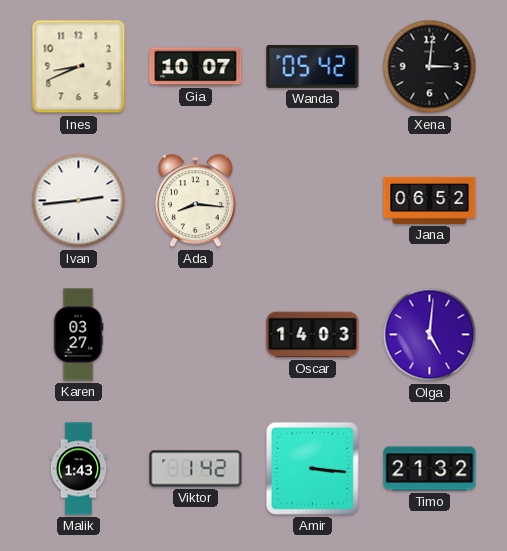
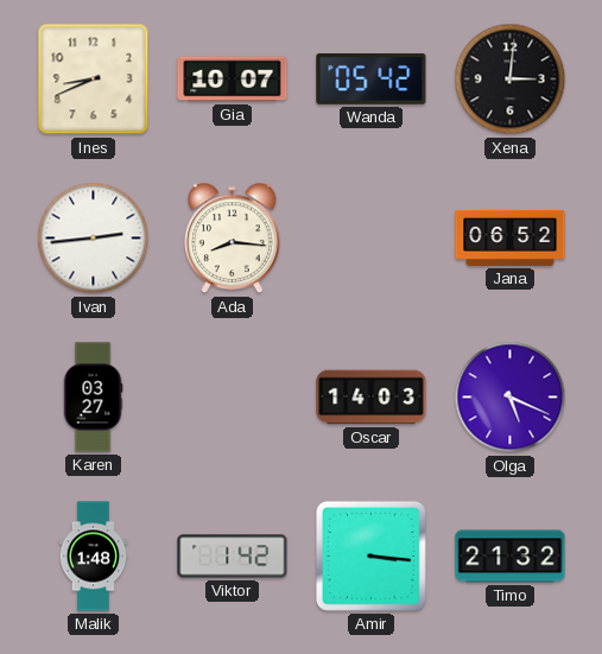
Olga: 5:01 -> 5:19 (511, 398)
Malik: 1:43 -> 1:48 (94, 557)
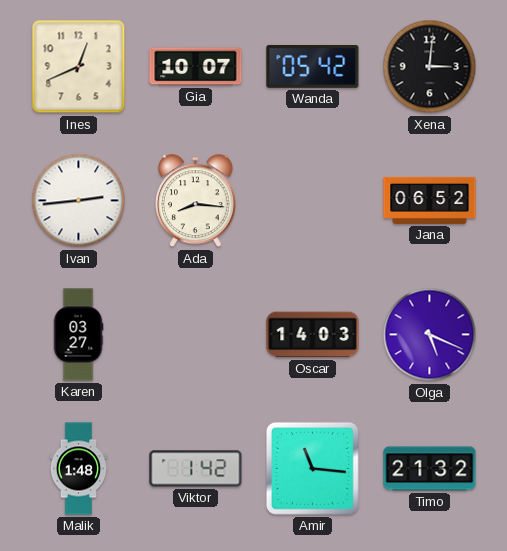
Ines: 8:41 -> 12:41 (79, 67)
Amir: 3:16 -> 11:16 (312, 468)
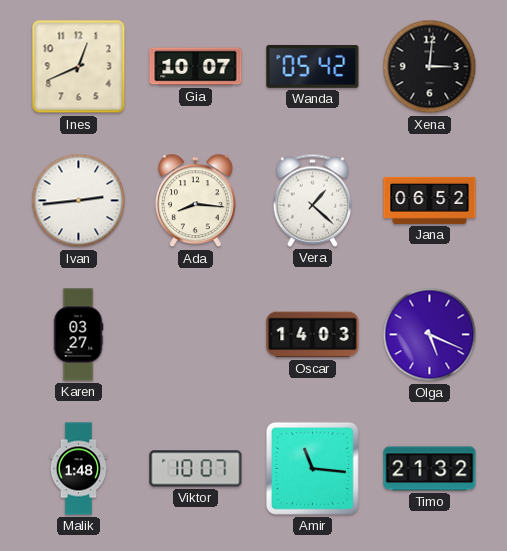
Vera: none -> 1:22 (312, 200)
Viktor: 1:42 -> 10:07 (196, 469)
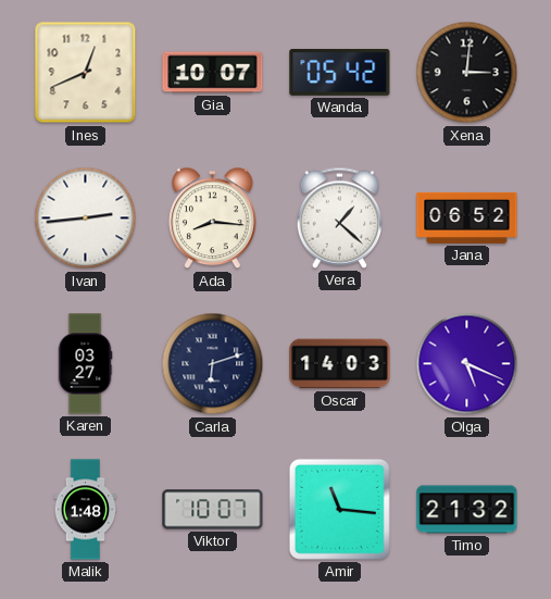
Carla: none -> 6:12 (213, 364)
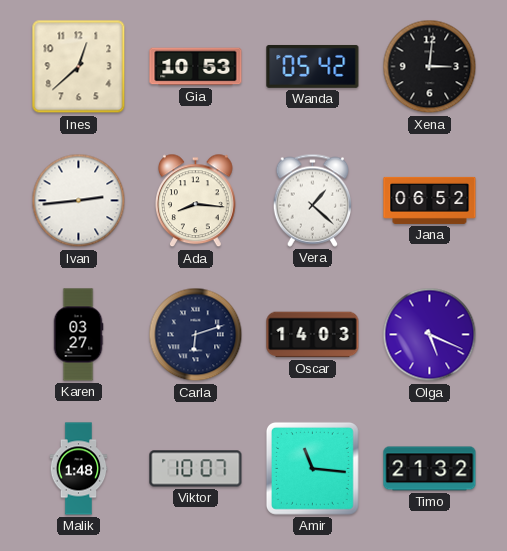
Ines: 12:41 -> 12:38 (79, 67)
Gia: 10:07 -> 10:53 (196, 67)
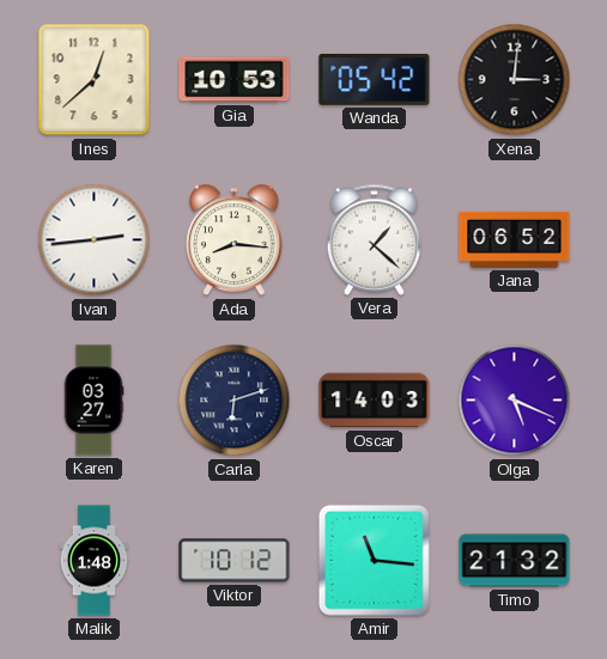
Viktor: 10:07 -> 10:12 (235, 561)
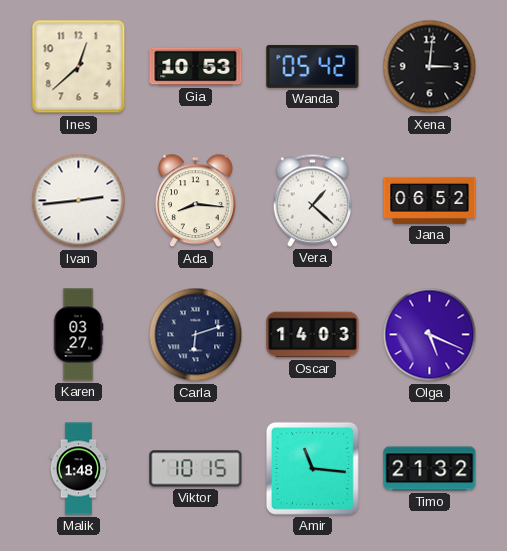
Viktor: 10:12 -> 10:15 (196, 469)
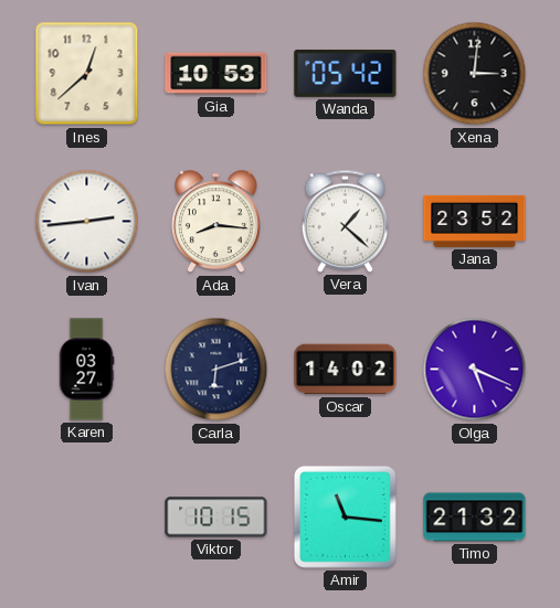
Jana: 06:52 -> 23:52 (475, 221)
Oscar: 14:03 -> 14:02 (346, 370)
Malik: 1:48 -> none (79, 469)
